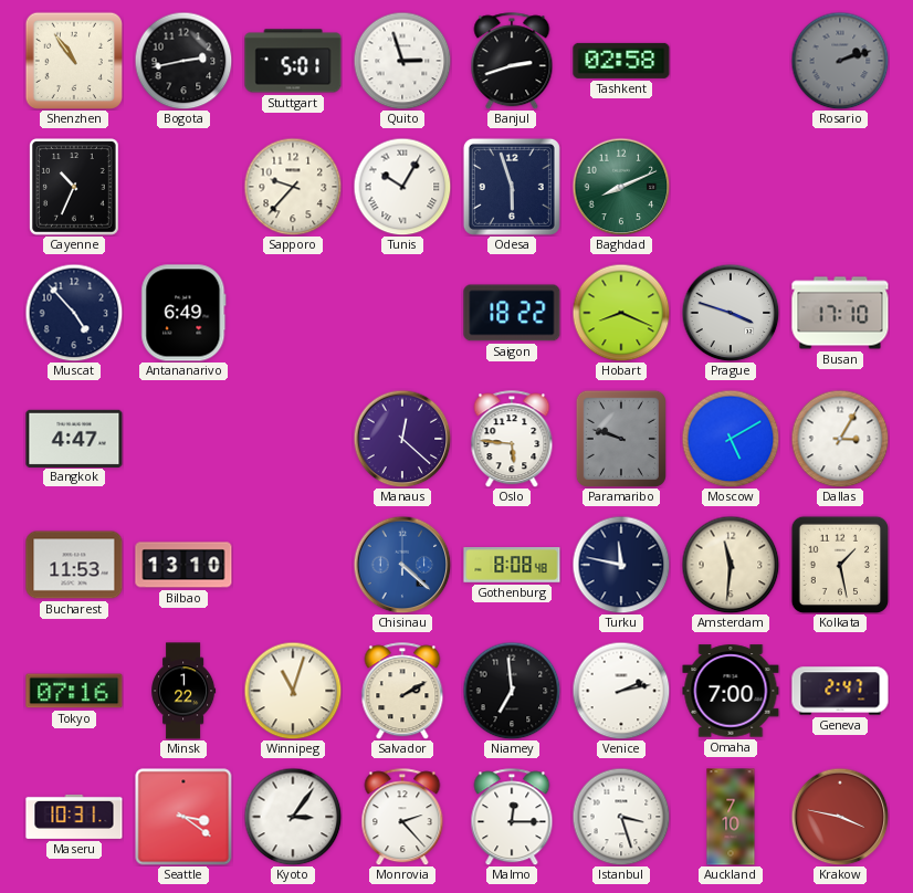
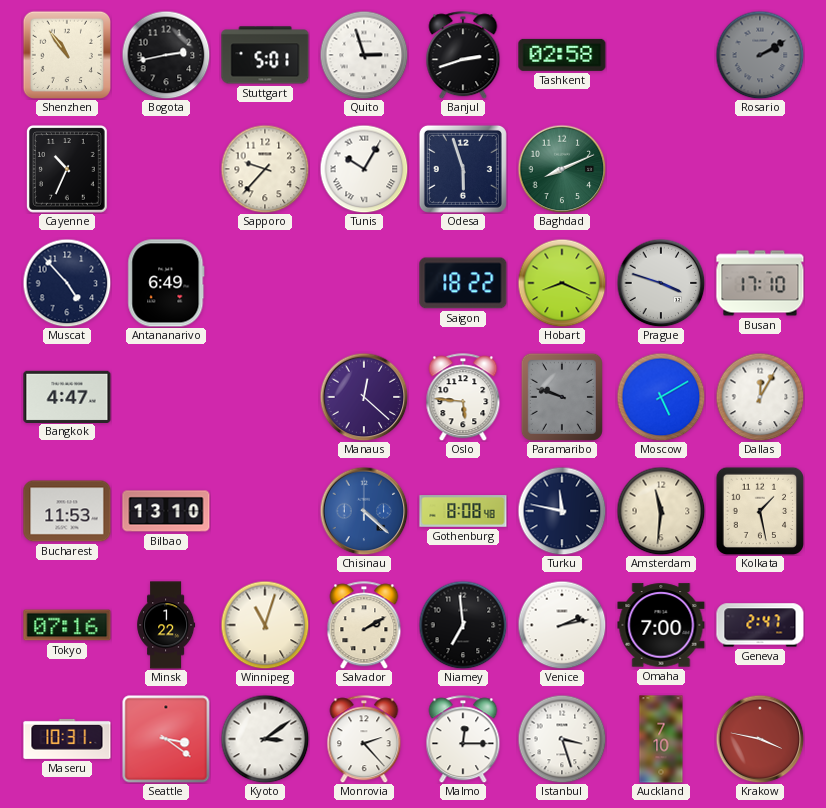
Rosario: 2:12 -> 2:10 (760, 55)
Dallas: 3:05 -> 12:05 (760, 397)
Kyoto: 3:06 -> 3:09 (265, 739)
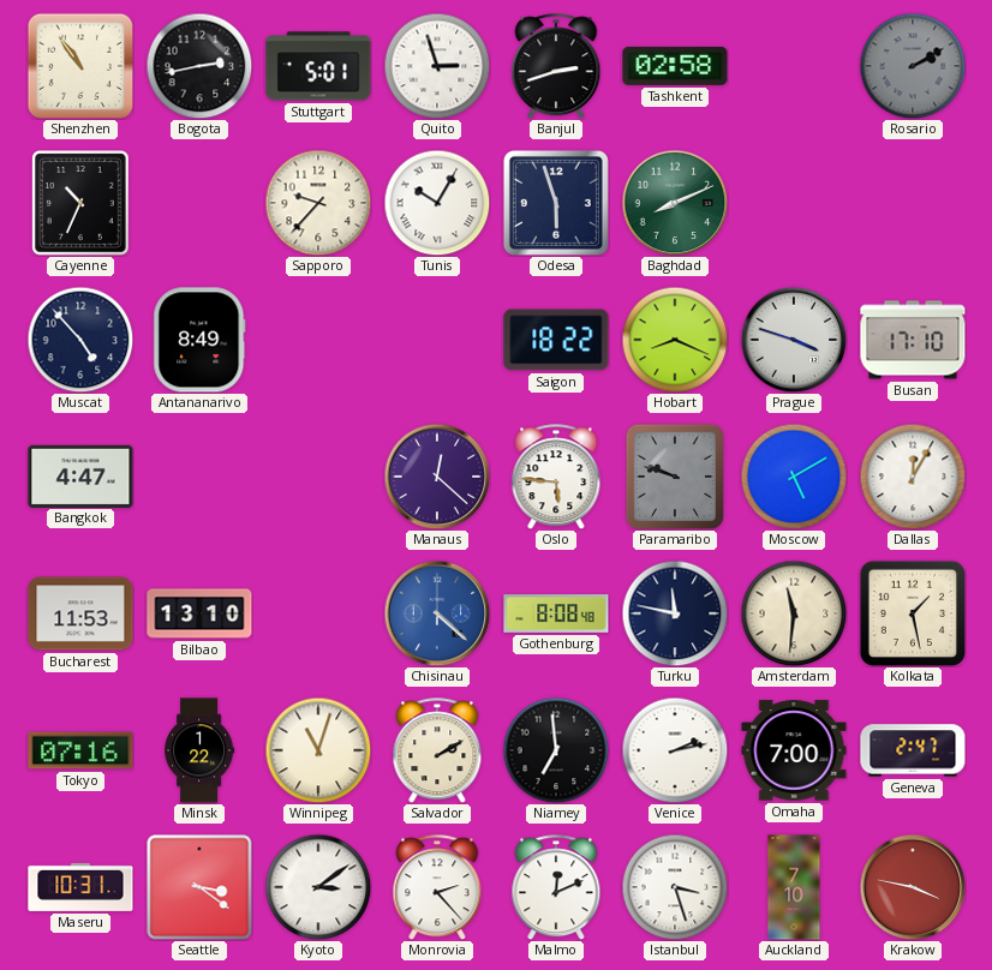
Antananarivo: 6:49 -> 8:49 (199, 340)
Malmo: 12:15 -> 12:11 (556, 887)
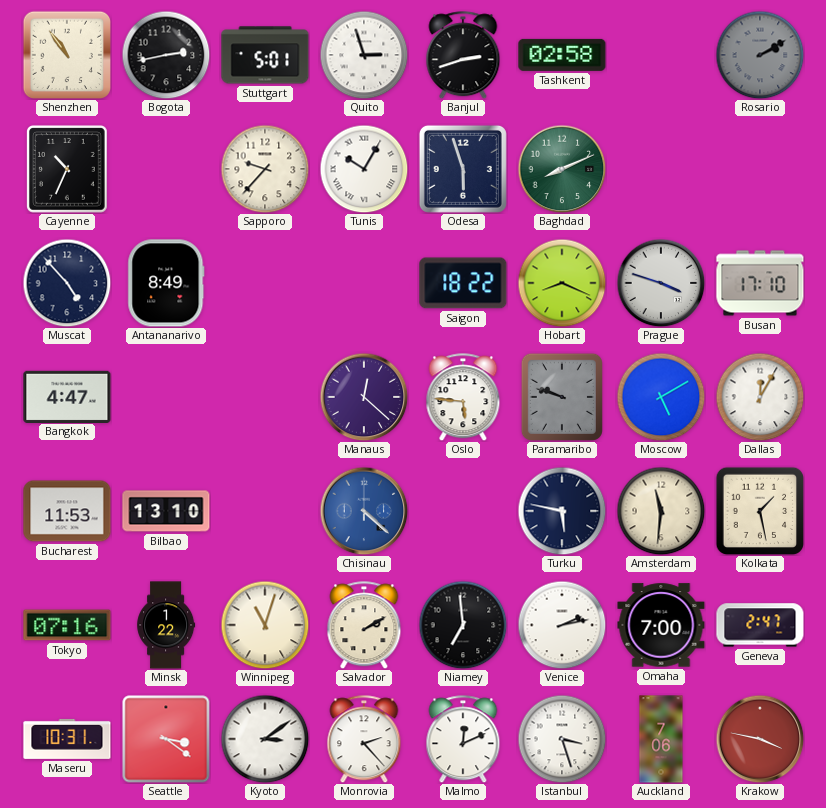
Gothenburg: 8:08 -> none (556, 613)
Turku: 11:47 -> 5:47 (562, 511)
Auckland: 7:10 -> 7:06 (661, 739)
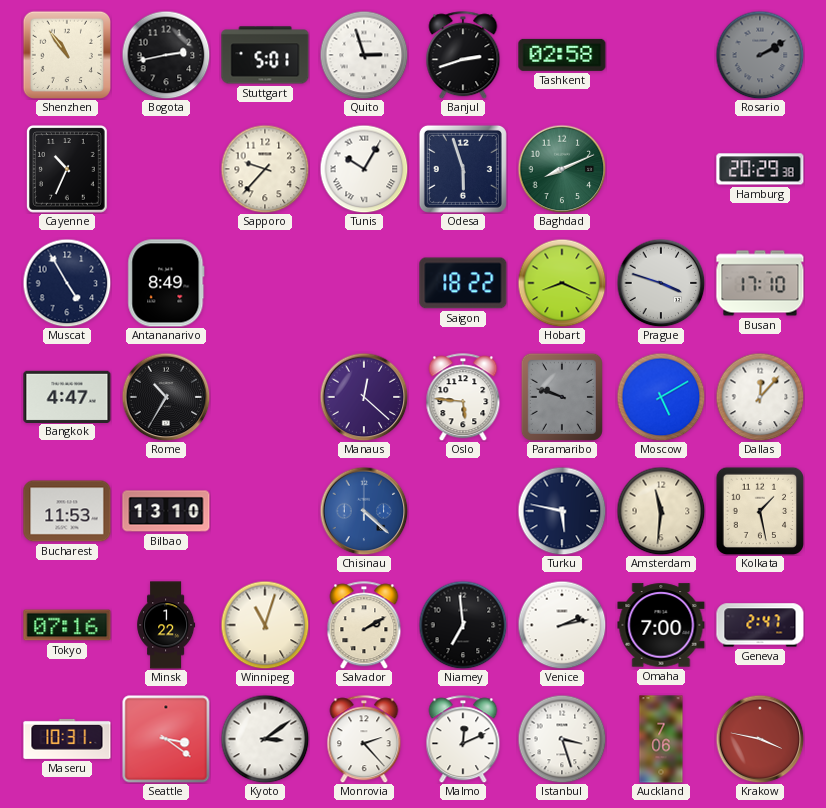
Hamburg: none -> 20:29 (760, 169)
Muscat: 4:53 -> 4:55 (67, 283)
Rome: none -> 10:35 (166, 397)
Dallas: 12:05 -> 12:07 (760, 397)
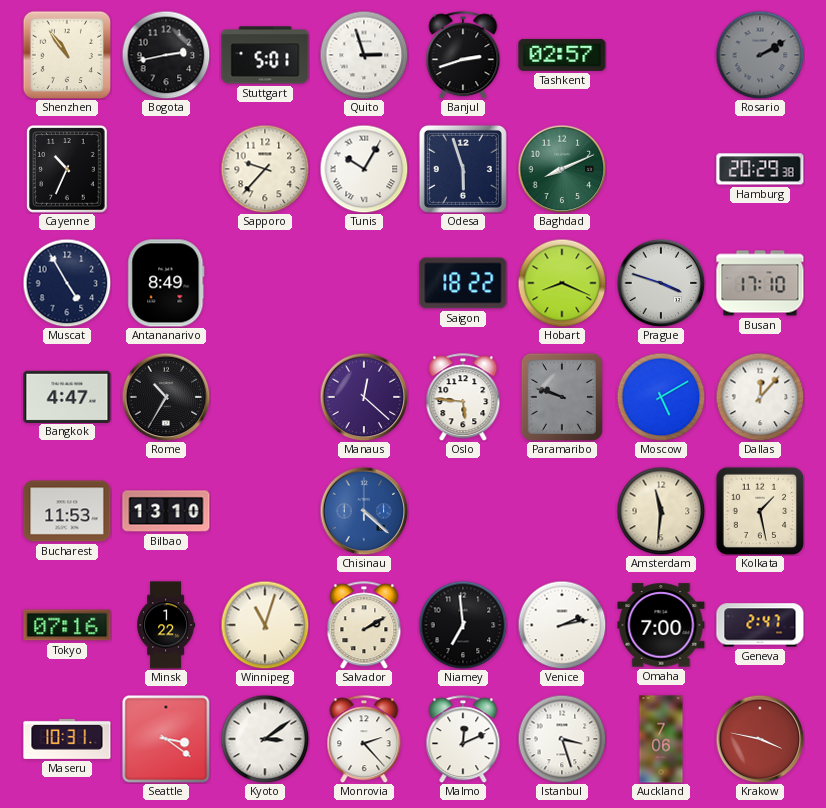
Tashkent: 02:58 -> 02:57 (562, 55)
Turku: 5:47 -> none (562, 511)
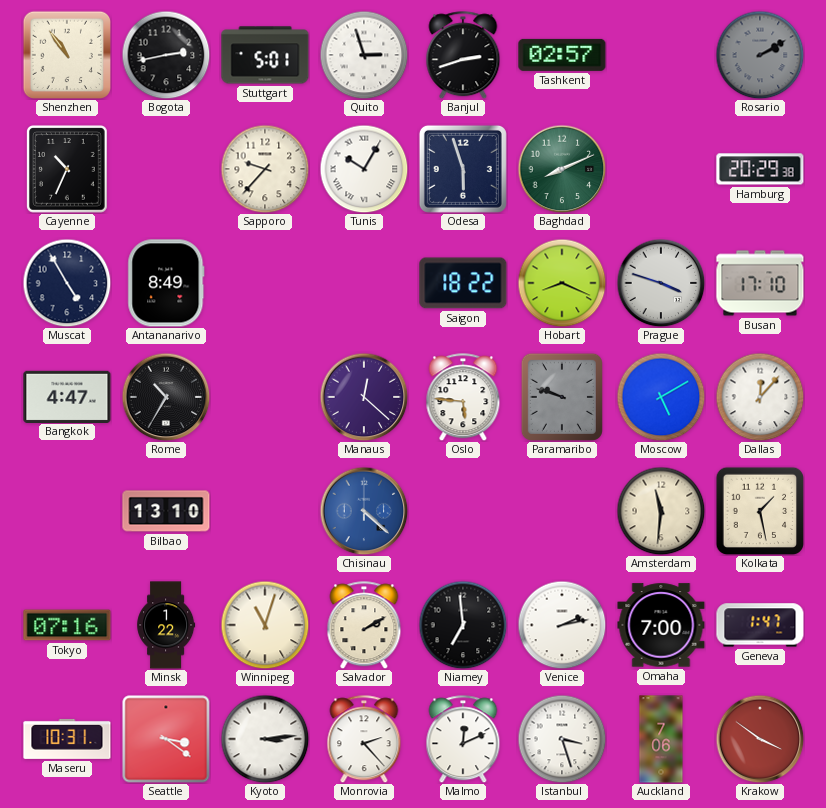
Bucharest: 11:53 -> none (67, 511)
Geneva: 2:47 -> 1:47 (760, 625)
Kyoto: 3:09 -> 3:14 (265, 739)
Krakow: 3:47 -> 3:51 (760, 739)
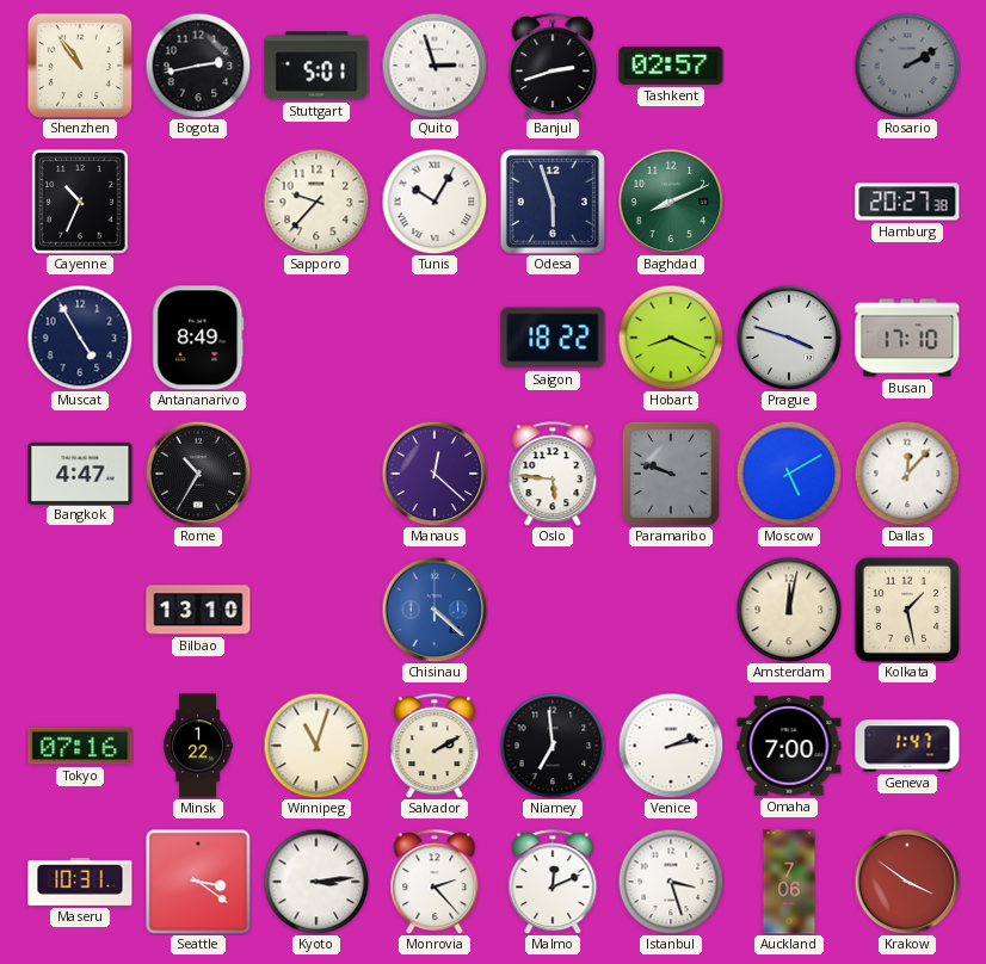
Hamburg: 20:29 -> 20:27 (907, 202)
Amsterdam: 11:31 -> 12:02 (789, 610)
